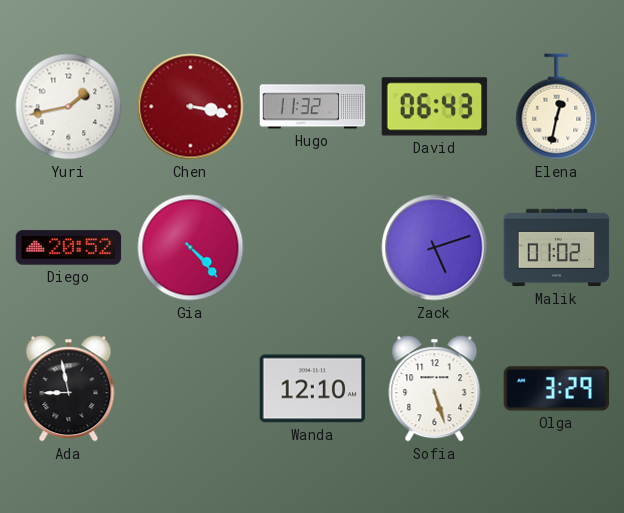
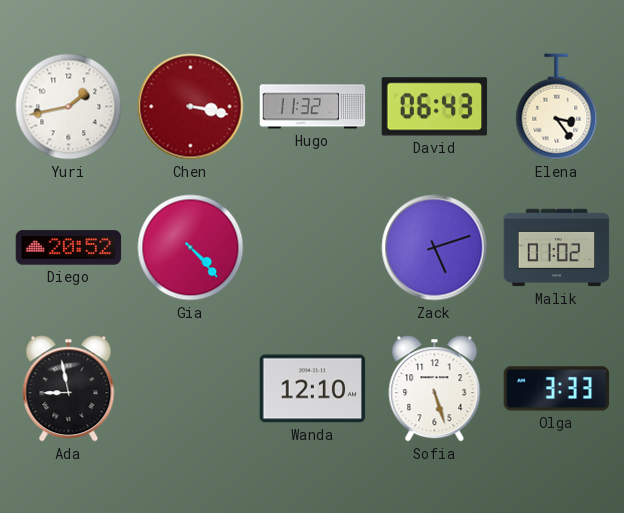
Elena: 12:32 -> 3:24 (557, 107)
Olga: 3:29 -> 3:33 (557, 389)
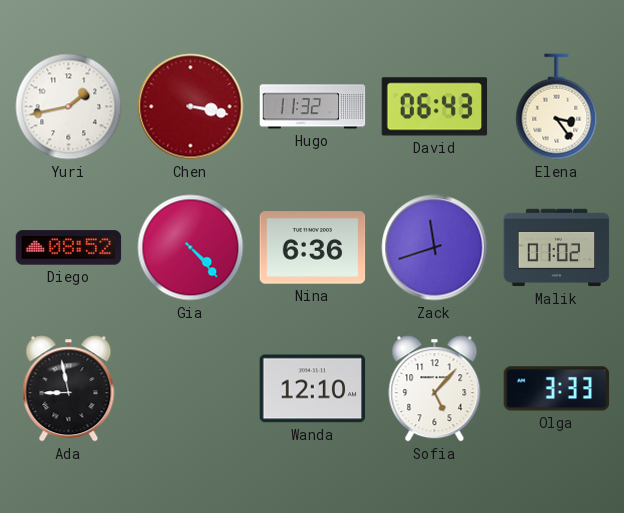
Diego: 20:52 -> 08:52 (69, 248)
Nina: none -> 6:36 (313, 248)
Zack: 5:12 -> 11:42 (435, 248)
Sofia: 5:27 -> 5:07 (435, 389)
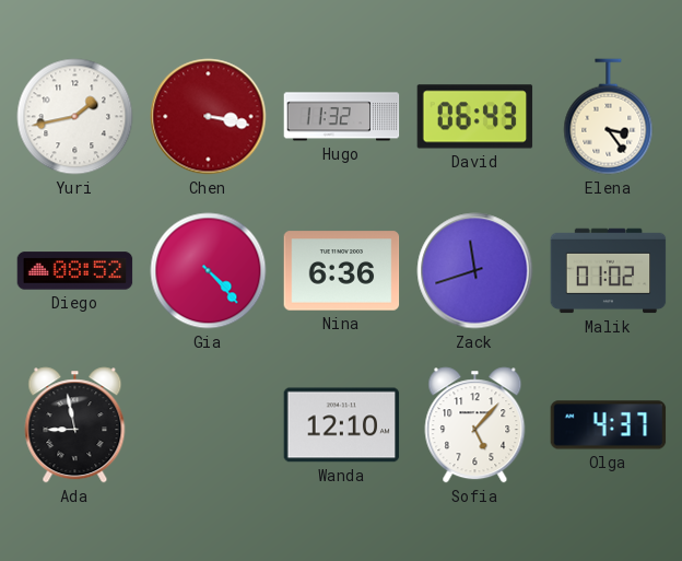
Olga: 3:33 -> 4:37 (609, 425)
